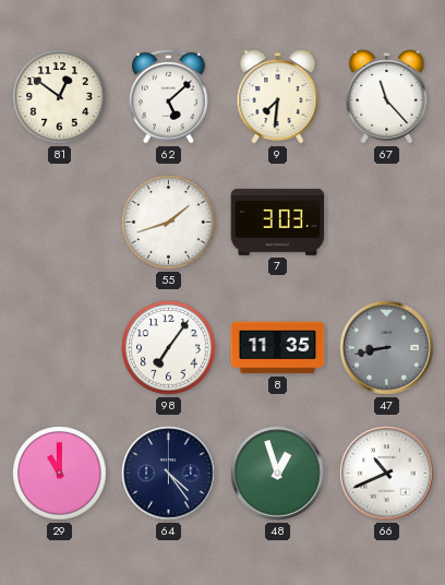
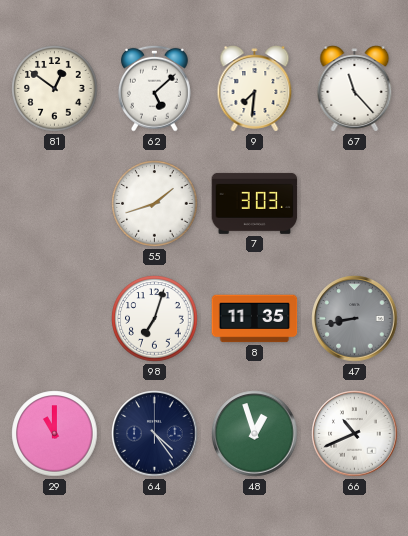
98: 7:06 -> 7:03 (155, 319)
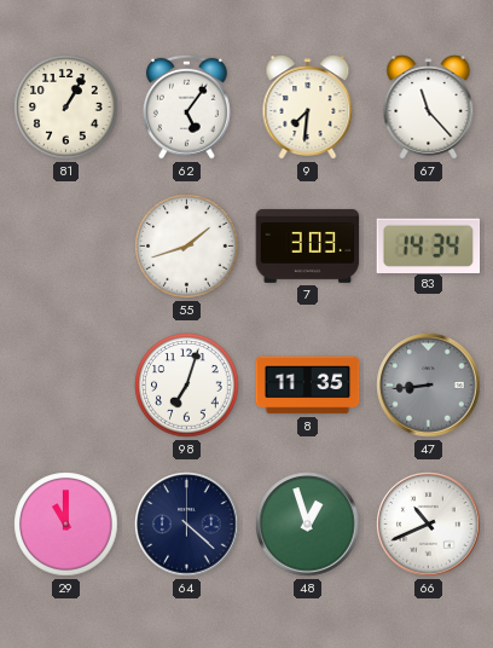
81: 12:51 -> 1:05 (66, 108)
62: 5:08 -> 5:06 (186, 106)
83: none -> 14:34 (429, 245)
47: 8:43 -> 8:44 (429, 386)
64: 4:24 -> 4:22 (187, 525)
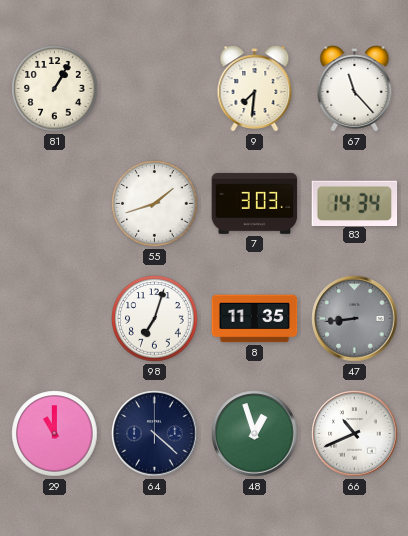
62: 5:06 -> none (186, 106)
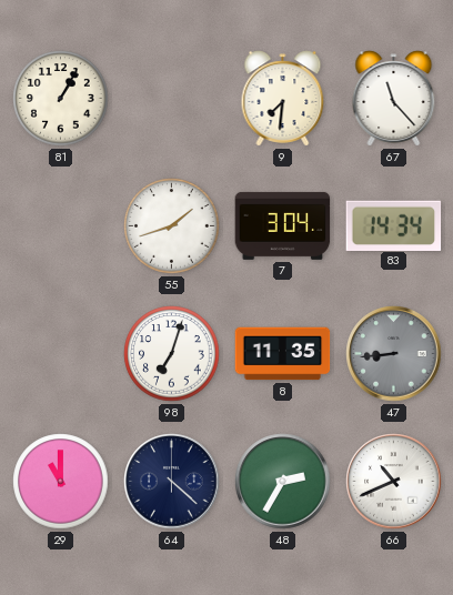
7: 3:03 -> 3:04 (283, 225)
48: 12:57 -> 2:35 (283, 482)
